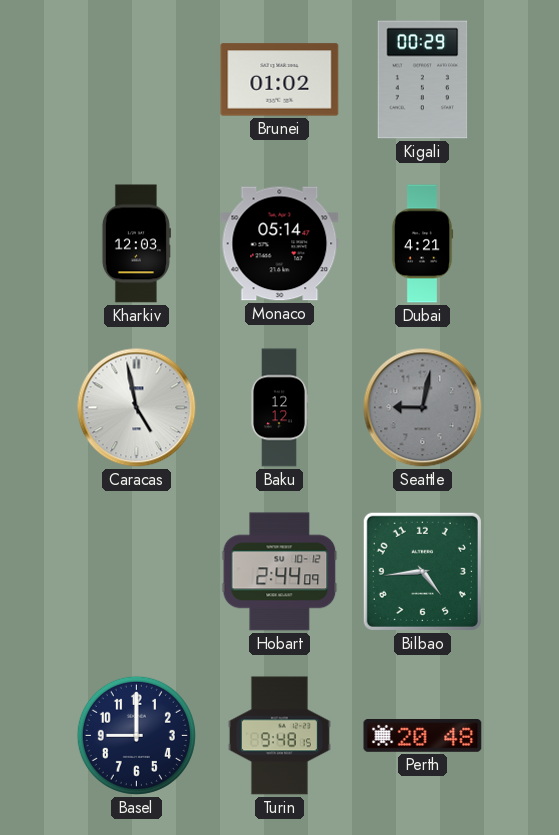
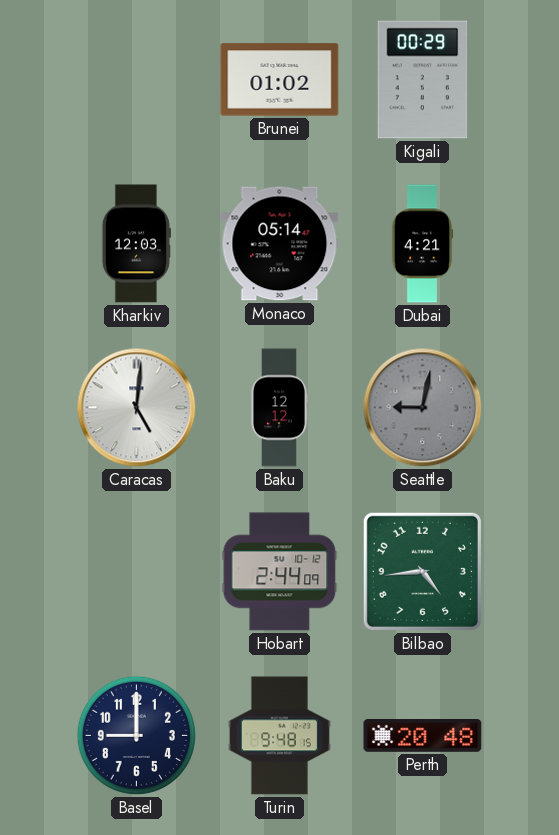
Caracas: 4:58 -> 5:01 (137, 408)
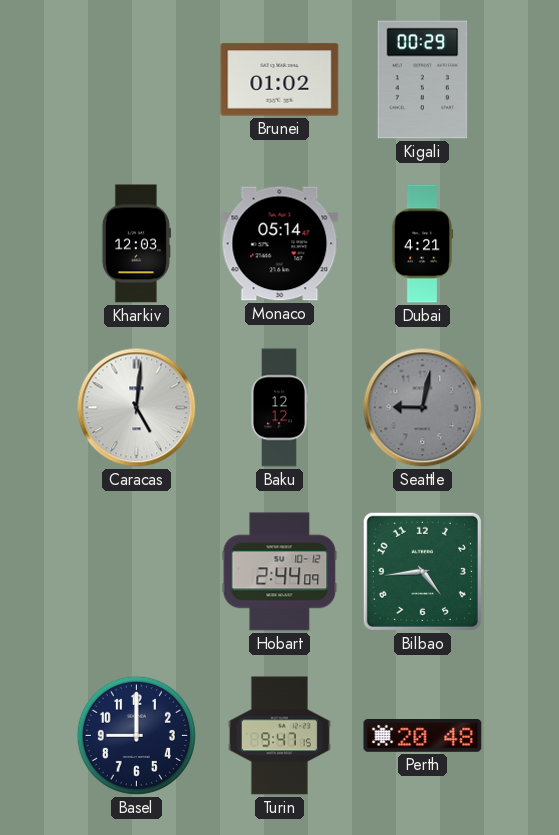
Turin: 9:48 -> 9:47 (279, 736)
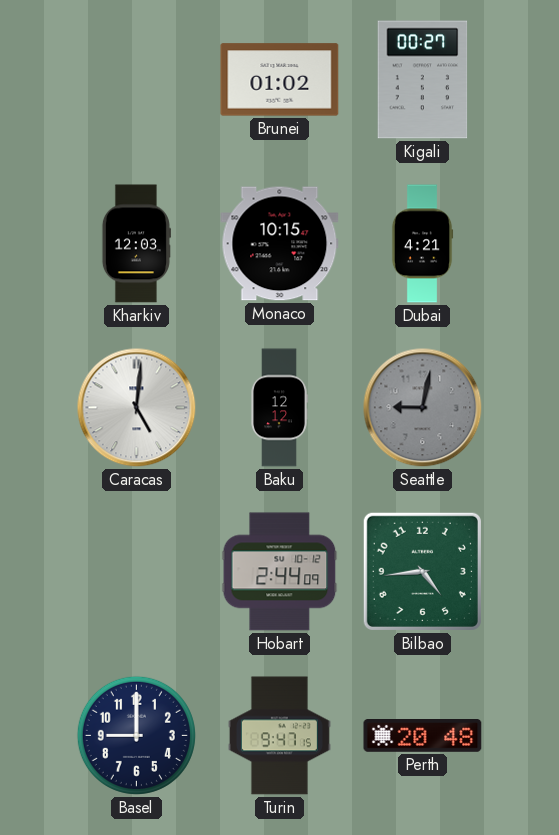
Kigali: 00:29 -> 00:27 (423, 80)
Monaco: 05:14 -> 10:15 (280, 244)
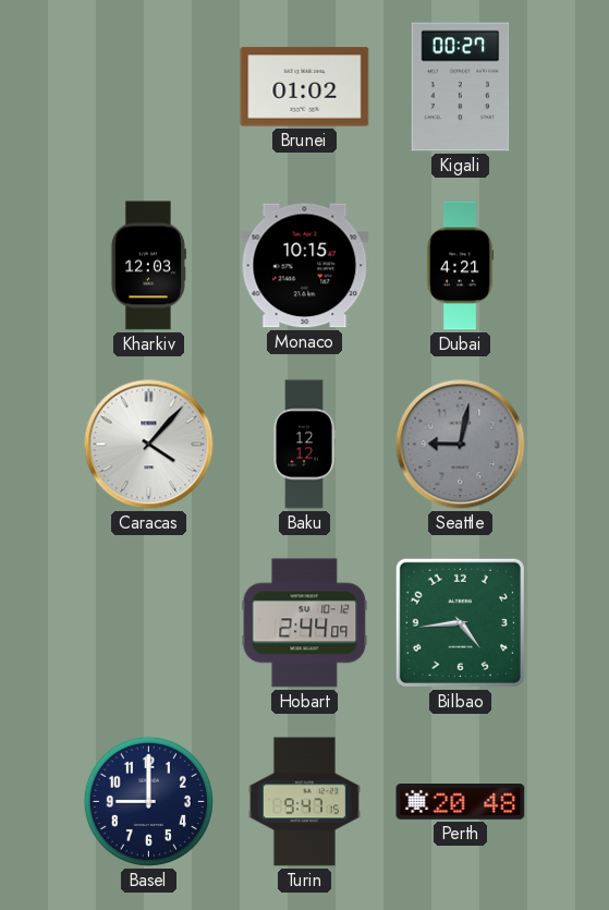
Caracas: 5:01 -> 4:07 (149, 445)
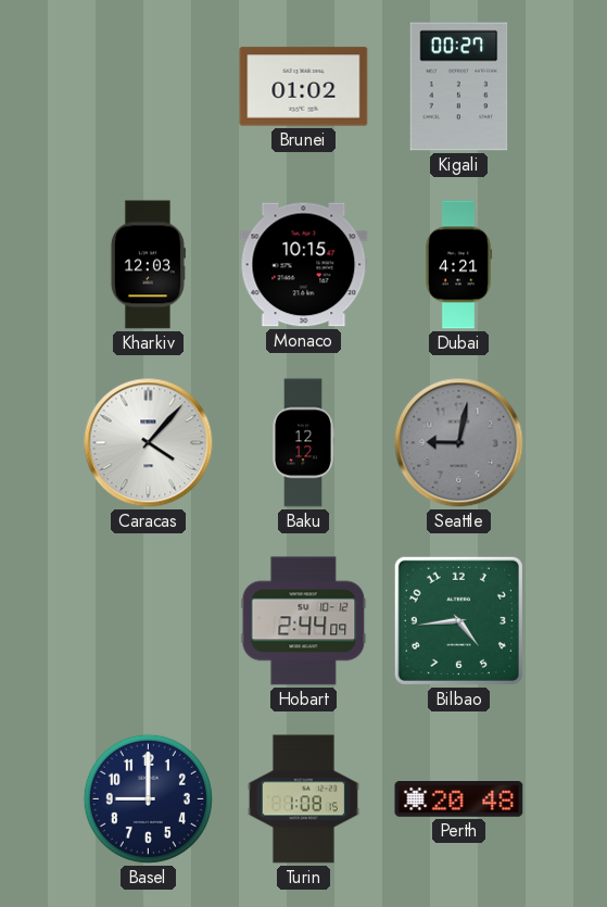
Turin: 9:47 -> 1:08 (303, 799)
